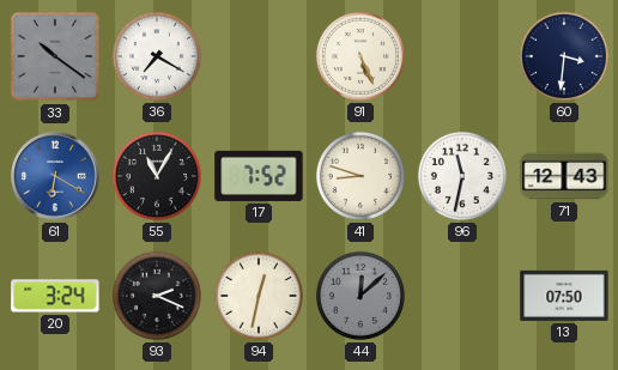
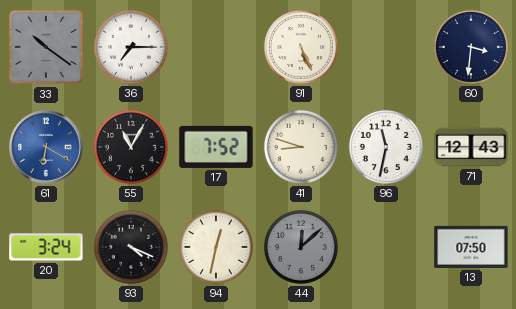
36: 7:20 -> 7:15 (131, 47)
93: 2:19 -> 4:19 (131, 247)
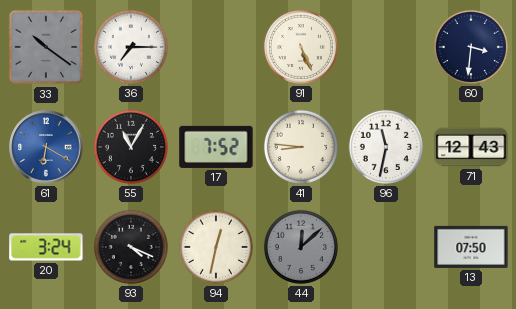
41: 8:48 -> 8:46 (301, 147)
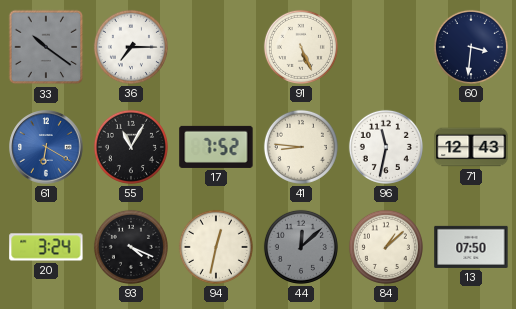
84: none -> 1:08 (386, 247)
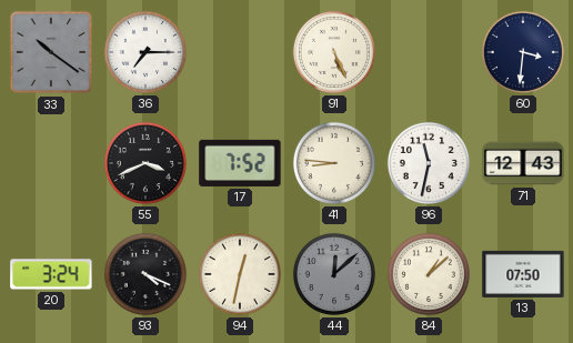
61: 6:20 -> none (46, 147)
55: 11:05 -> 3:41 (145, 163)
